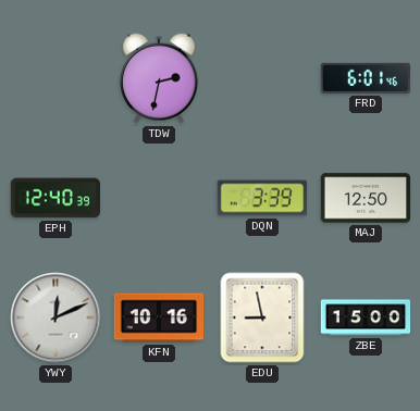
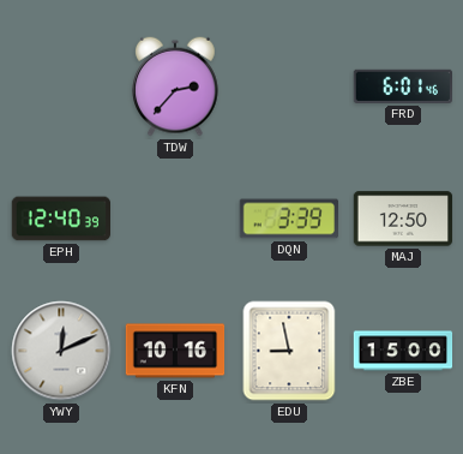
TDW: 2:32 -> 2:37 (176, 86)
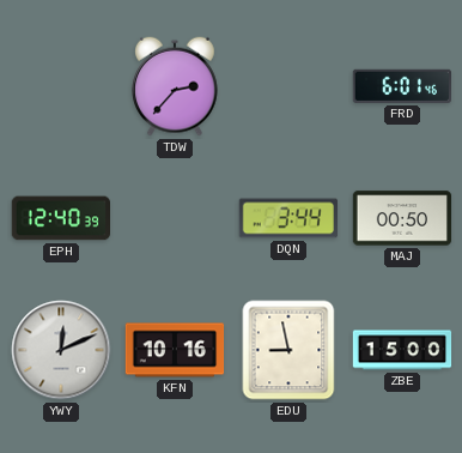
DQN: 3:39 -> 3:44 (288, 218)
MAJ: 12:50 -> 00:50 (402, 218)
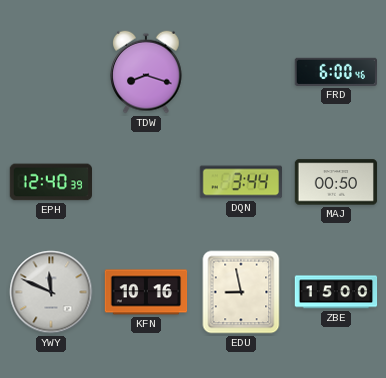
TDW: 2:37 -> 8:18 (147, 72)
FRD: 6:01 -> 6:00 (335, 72)
YWY: 12:11 -> 11:49 (51, 292)
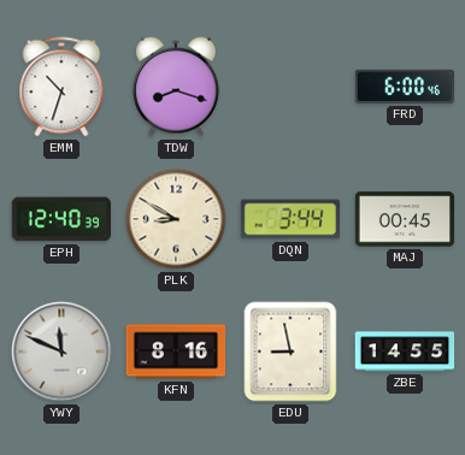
EMM: none -> 10:33 (61, 87)
PLK: none -> 8:50 (176, 219)
MAJ: 00:50 -> 00:45 (405, 219)
KFN: 10:16 -> 8:16 (176, 351)
ZBE: 15:00 -> 14:55 (405, 351)
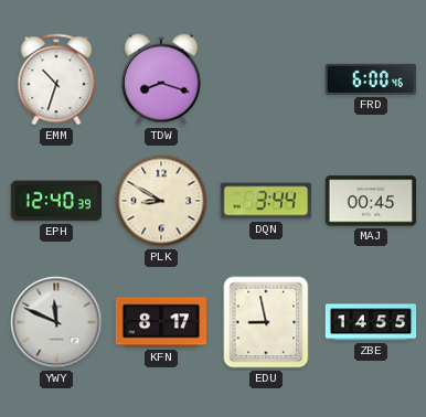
KFN: 8:16 -> 8:17 (161, 322)
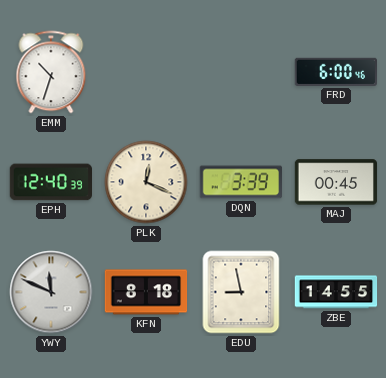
TDW: 8:18 -> none (162, 79)
PLK: 8:50 -> 12:19 (146, 182)
DQN: 3:44 -> 3:39 (241, 182)
KFN: 8:17 -> 8:18 (146, 292)
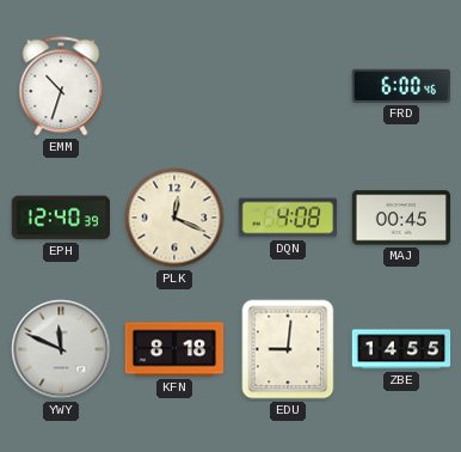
DQN: 3:39 -> 4:08 (288, 218)
EDU: 8:58 -> 9:01 (288, 349)
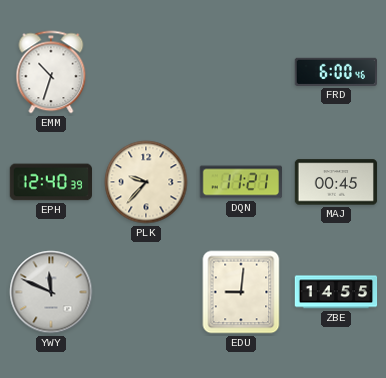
PLK: 12:19 -> 9:37 (146, 182)
DQN: 4:08 -> 11:21 (241, 182)
KFN: 8:18 -> none (174, 349)
